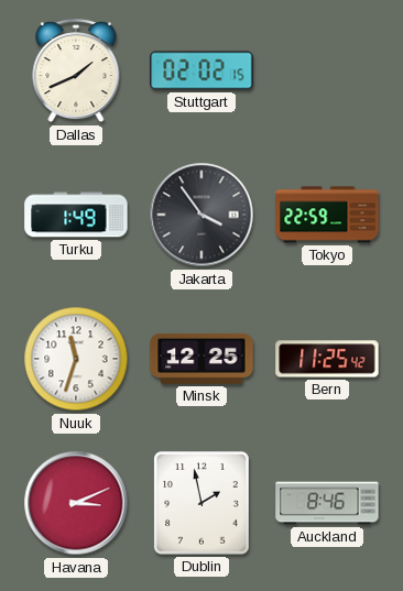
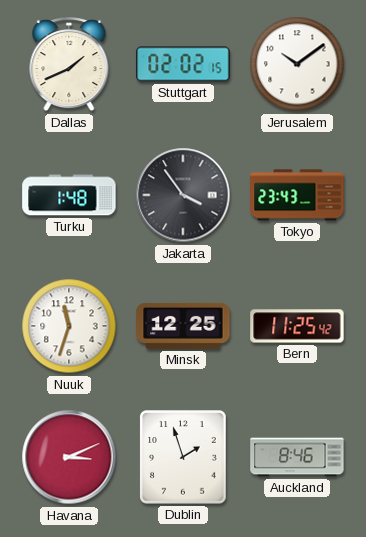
Jerusalem: none -> 10:09 (297, 64)
Turku: 1:49 -> 1:48 (69, 195)
Tokyo: 22:59 -> 23:43 (297, 195)
Dublin: 1:58 -> 1:57 (183, 457)
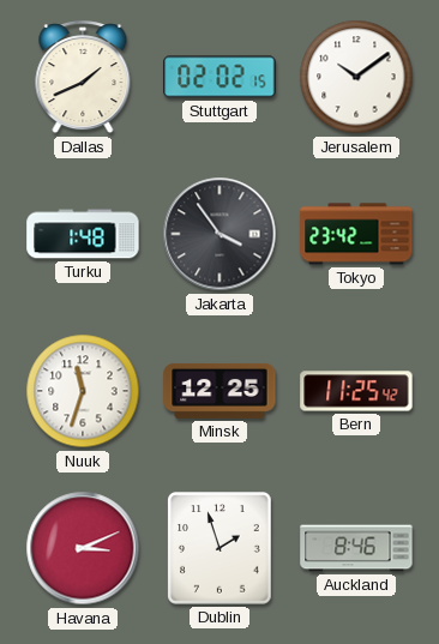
Tokyo: 23:43 -> 23:42 (356, 234)
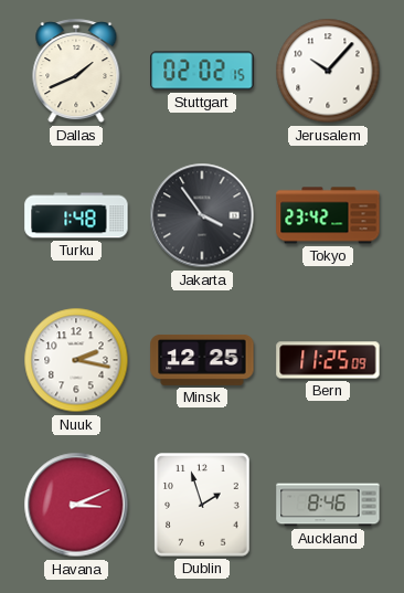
Jerusalem: 10:09 -> 10:07 (328, 71)
Nuuk: 11:33 -> 2:17 (76, 360)
Bern: 11:25:42 -> 11:25:09 (328, 360)
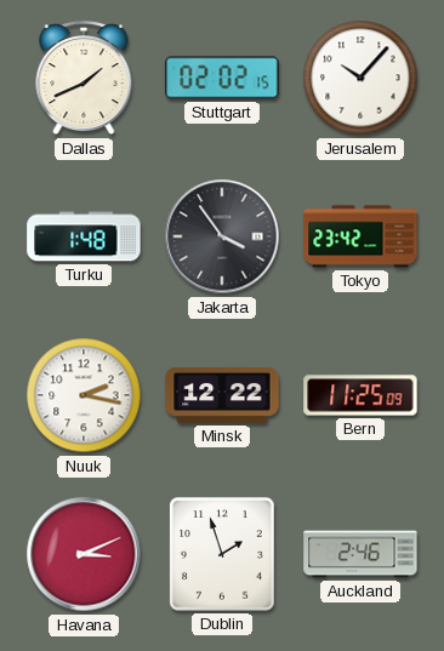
Minsk: 12:25 -> 12:22 (222, 395)
Auckland: 8:46 -> 2:46 (360, 554)
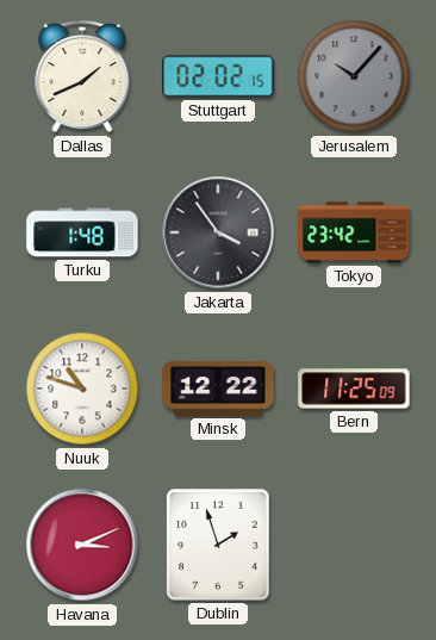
Jerusalem dial: white -> grey (354, 76)
Nuuk: 2:17 -> 10:48 (82, 389)
Auckland: 2:46 -> none (360, 554)
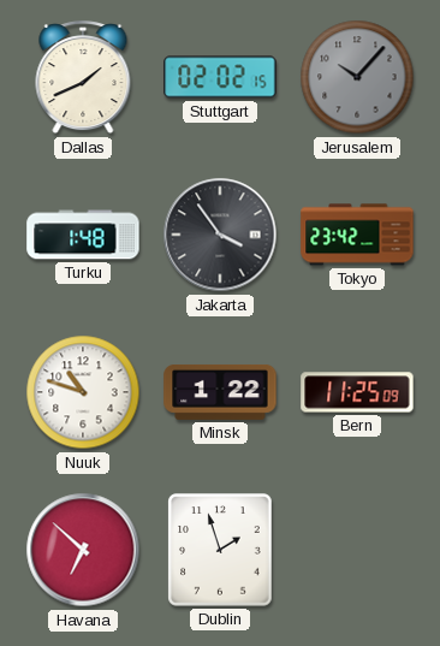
Minsk: 12:22 -> 1:22 (220, 392)
Havana: 3:11 -> 6:52 (83, 550)
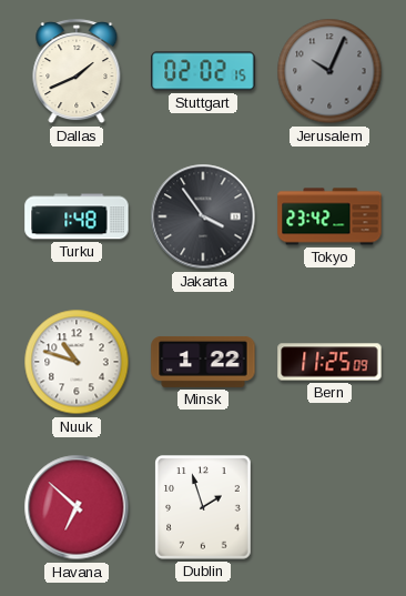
Jerusalem: 10:07 -> 10:04 (329, 71)
